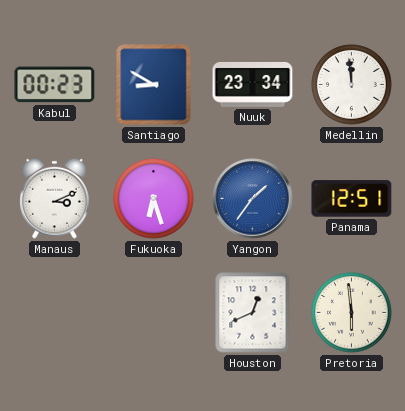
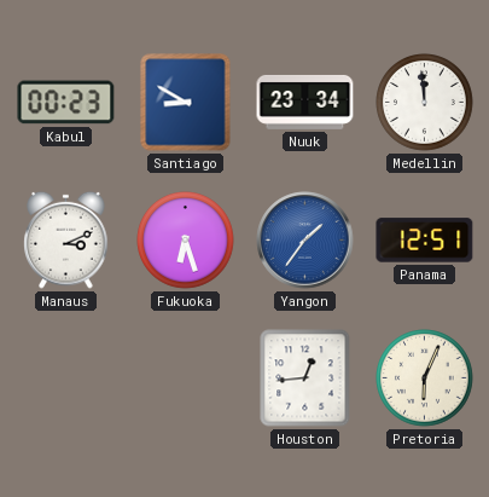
Houston: 12:41 -> 12:44 (305, 378)
Pretoria: 5:59 -> 6:04 (425, 378)
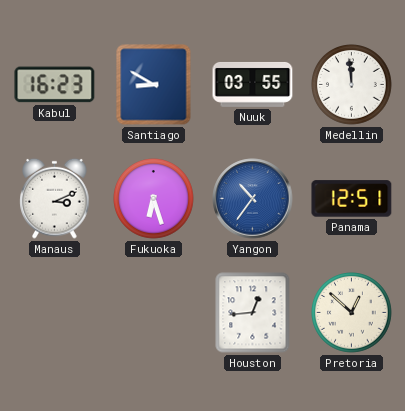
Kabul: 00:23 -> 16:23 (55, 85)
Nuuk: 23:34 -> 03:55 (253, 84)
Yangon: 1:36 -> 10:36 (253, 199)
Pretoria: 6:04 -> 12:52 (352, 313)
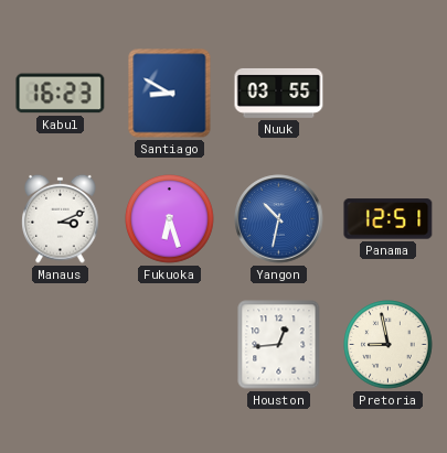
Medellin: 11:59 -> none (352, 85)
Yangon: 10:36 -> 10:32 (279, 219)
Pretoria: 12:52 -> 8:58 (389, 345)
